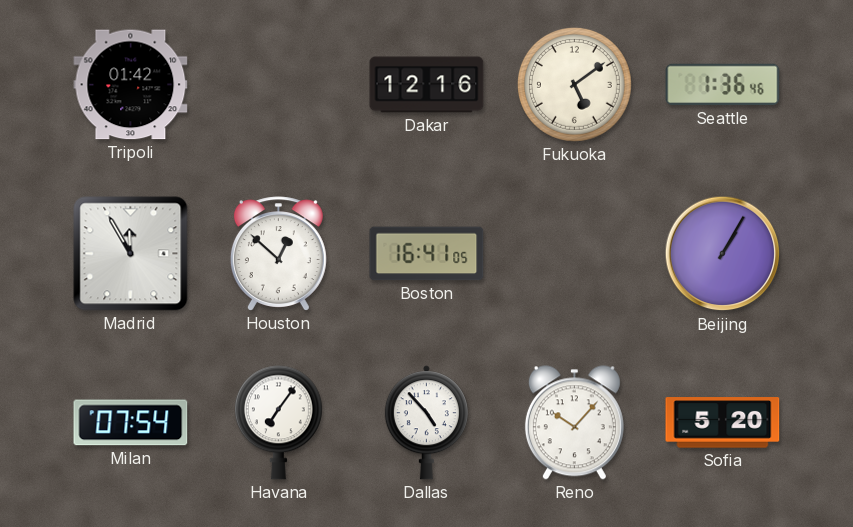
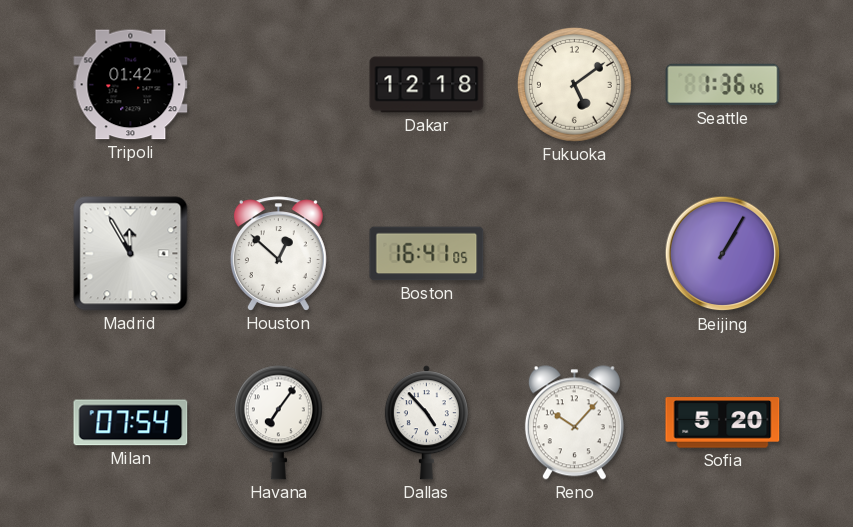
Dakar: 12:16 -> 12:18 (427, 85)
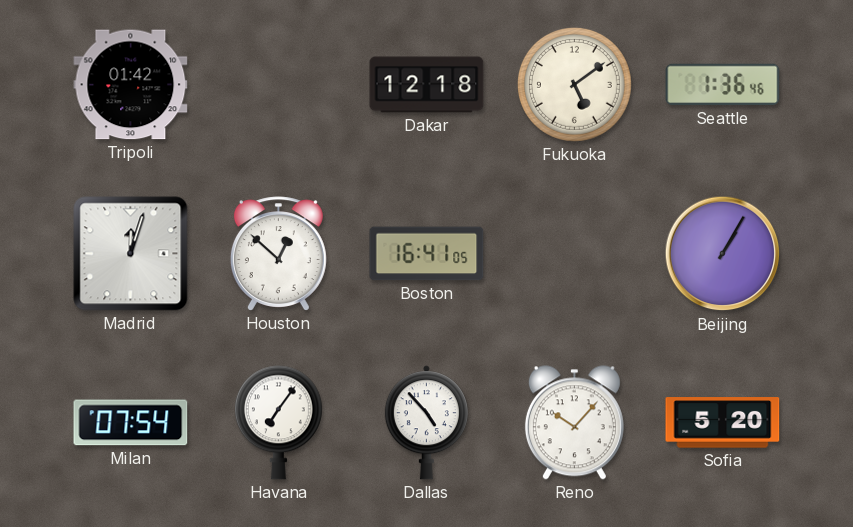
Madrid: 11:55 -> 12:03 (131, 254)
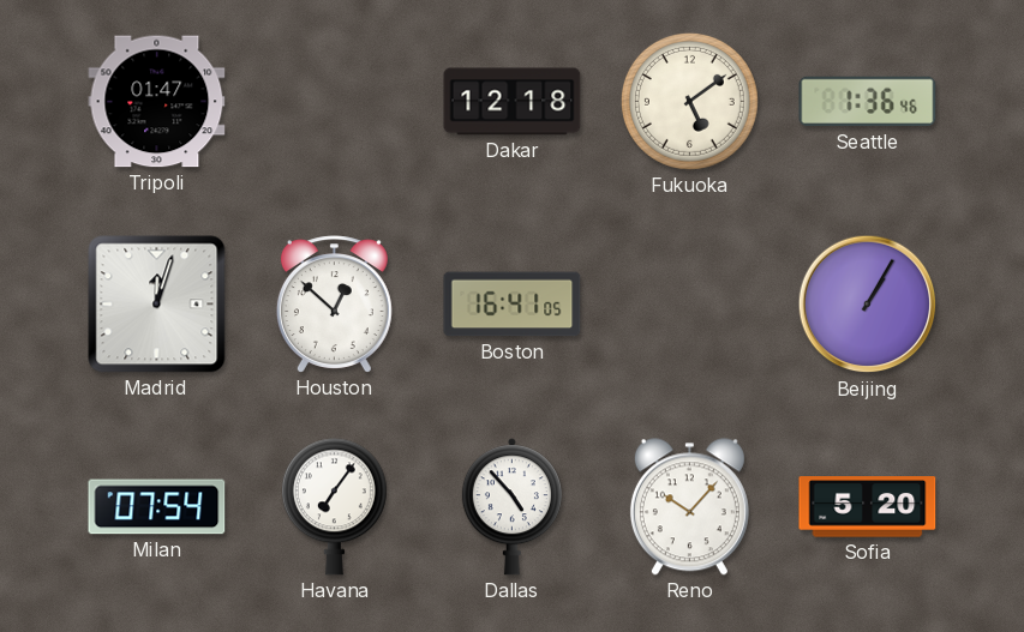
Tripoli: 01:42 -> 01:47 (157, 102)
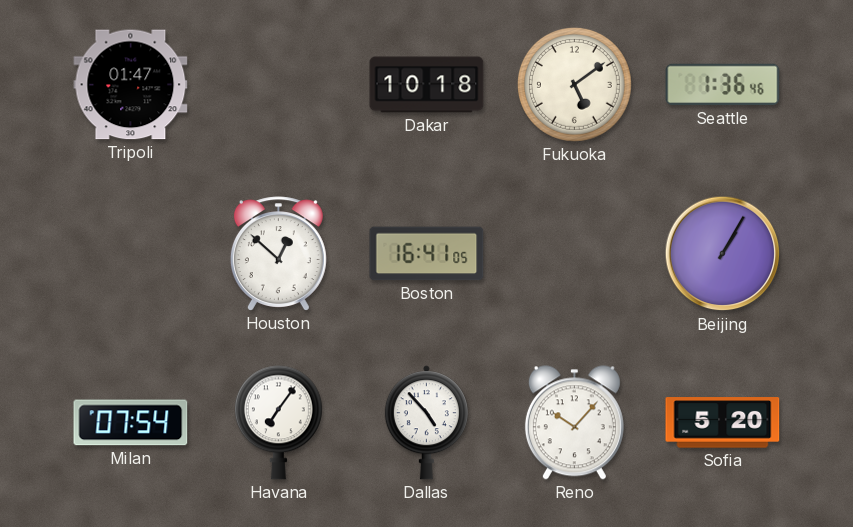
Dakar: 12:18 -> 10:18 (427, 85)
Madrid: 12:03 -> none (157, 305)
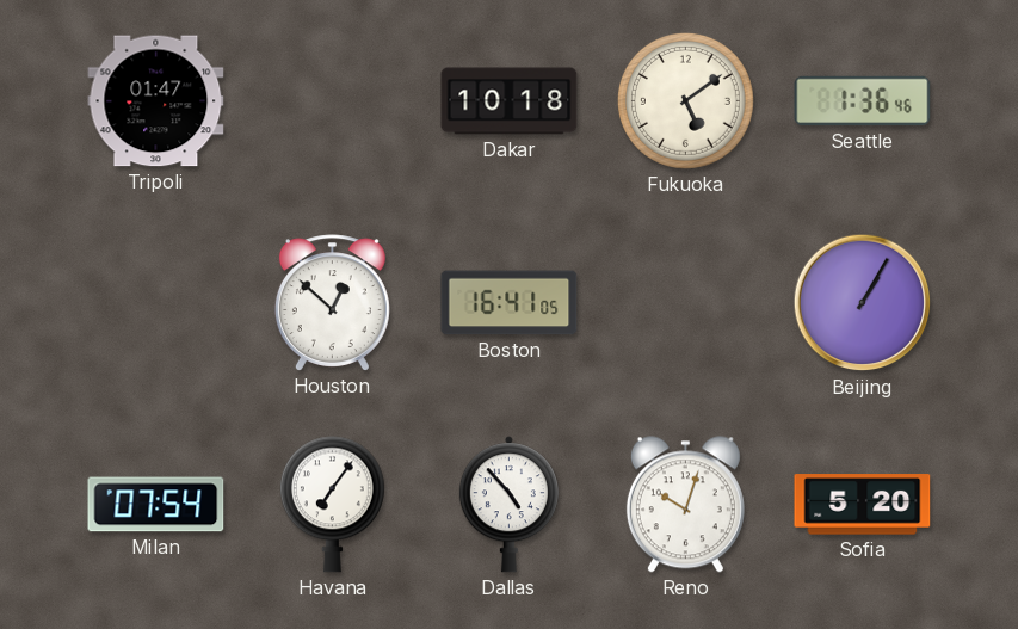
Reno: 10:07 -> 10:03 (685, 505)
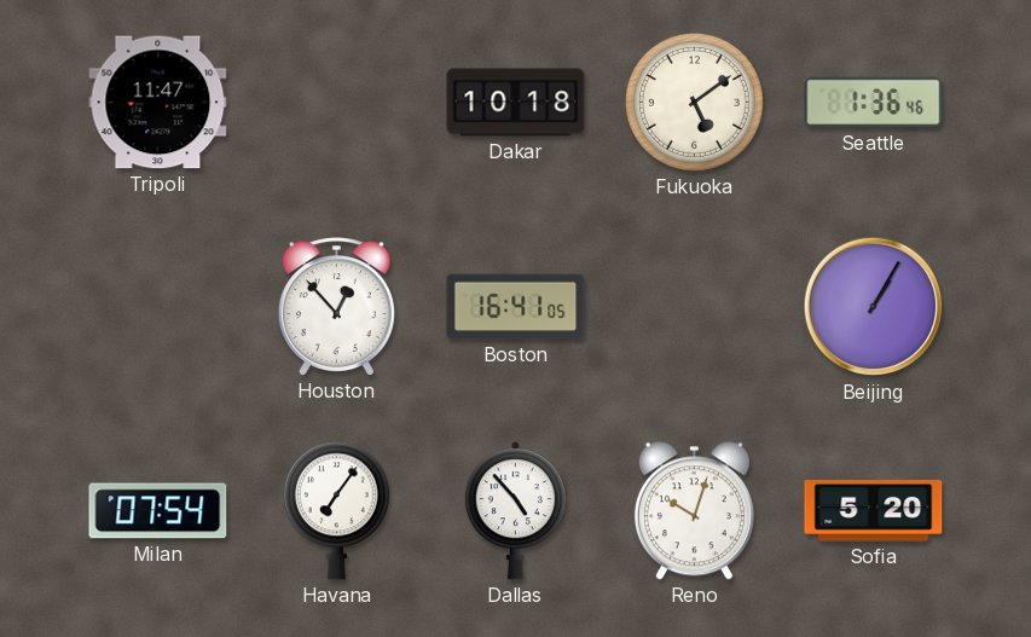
Tripoli: 01:47 -> 11:47 (158, 103)
Houston: 12:52 -> 12:53 (336, 307)
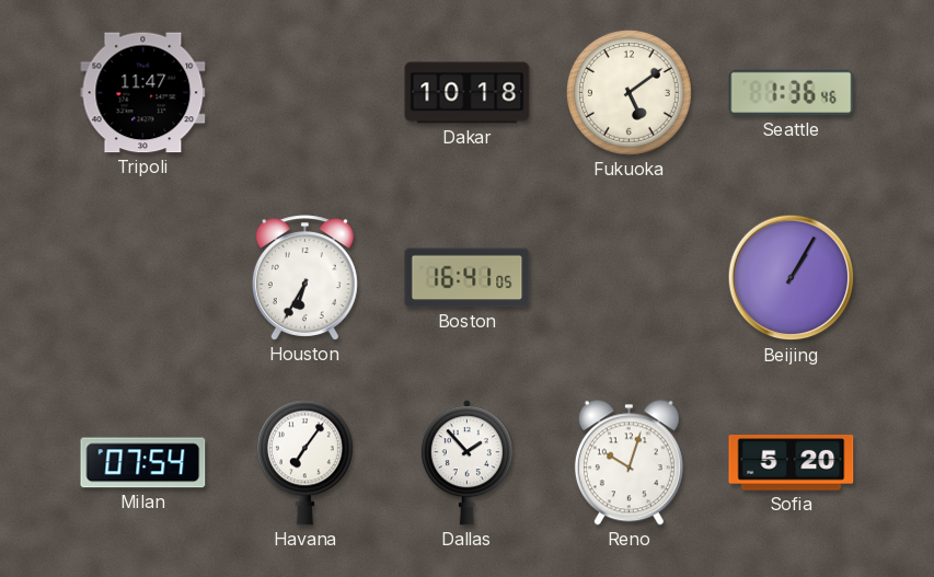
Houston: 12:53 -> 6:35 (304, 278)
Dallas: 4:53 -> 1:53 (466, 463)
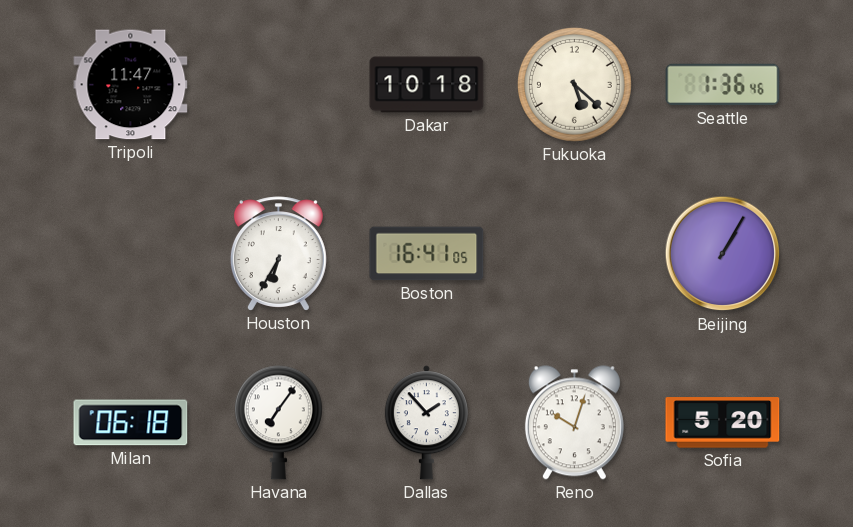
Fukuoka: 5:09 -> 5:22 (574, 84)
Milan: 07:54 -> 06:18 (131, 423)
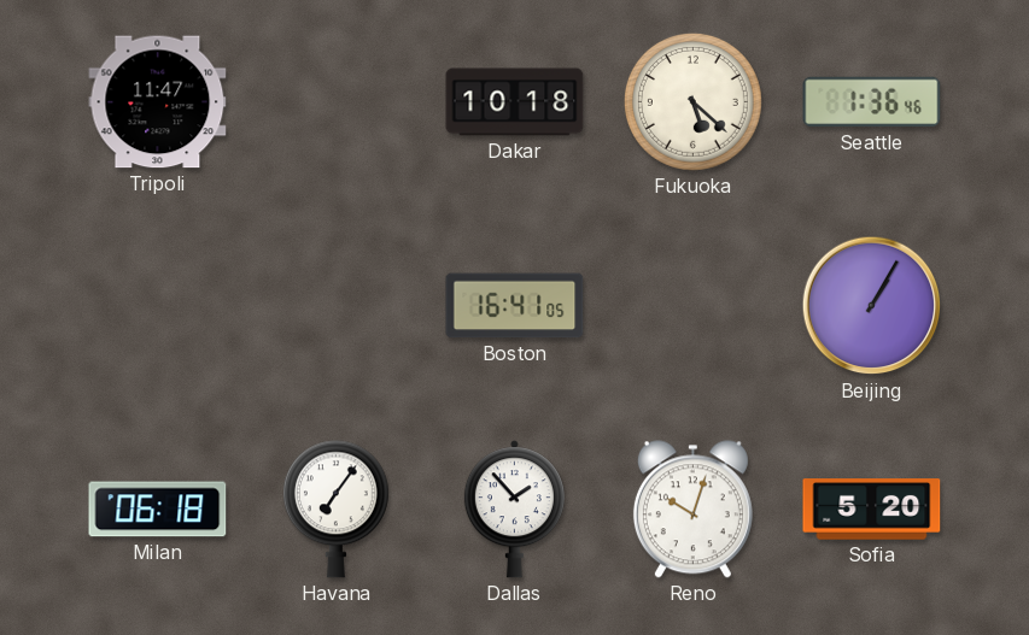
Houston: 6:35 -> none (278, 254)
